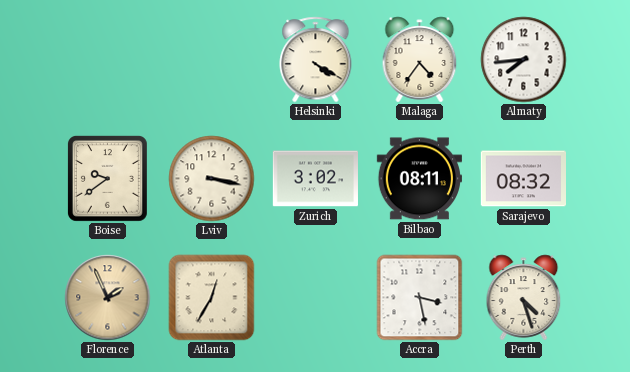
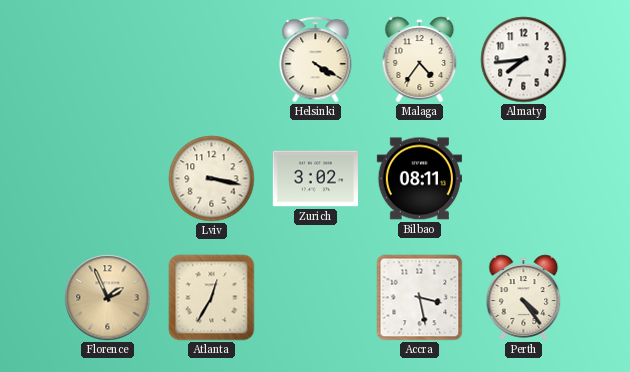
Boise: 9:39 -> none (107, 178)
Sarajevo: 08:32 -> none (523, 179)
Perth: 4:27 -> 4:24 (524, 298)
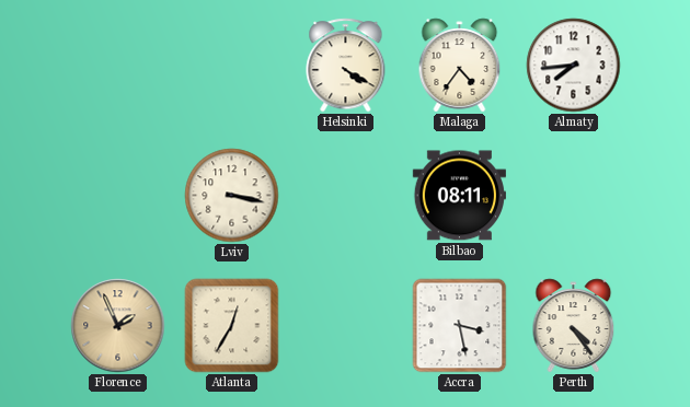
Zurich: 3:02 -> none (315, 179)
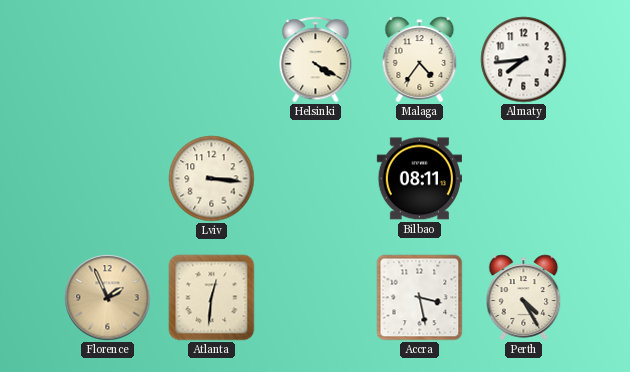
Lviv: 3:17 -> 3:16 (212, 179)
Atlanta: 12:35 -> 12:31 (212, 298)
Perth: 4:24 -> 4:25 (524, 298)
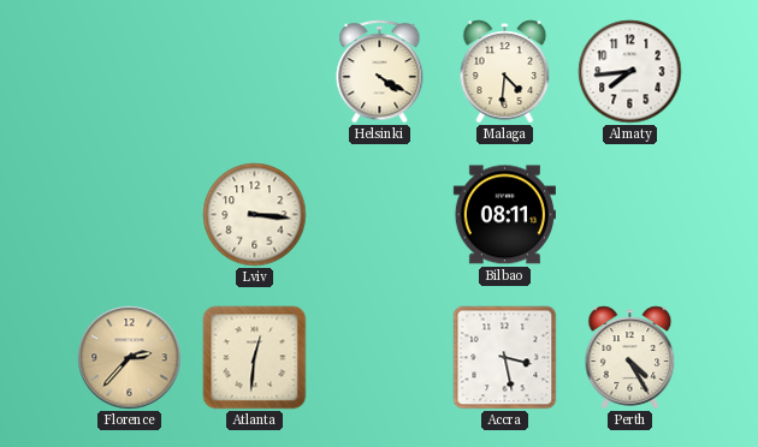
Malaga: 4:36 -> 4:31 (505, 72)
Florence: 1:56 -> 2:37 (130, 358)
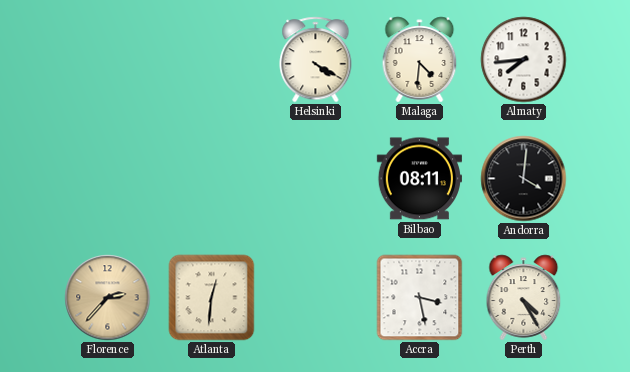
Lviv: 3:16 -> none (255, 215)
Andorra: none -> 4:01 (524, 179)
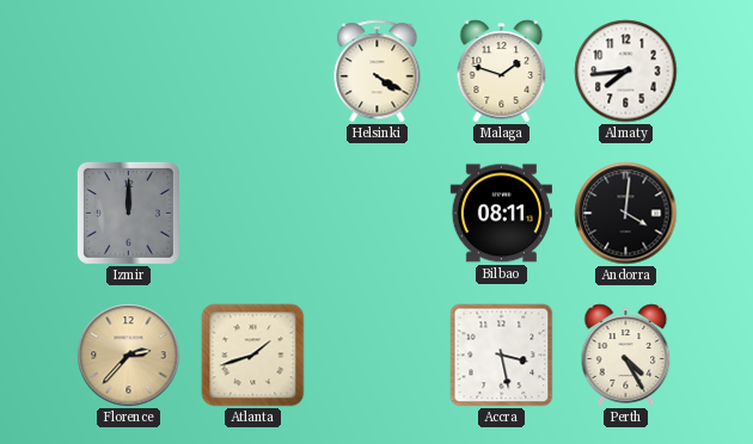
Malaga: 4:31 -> 1:48 (502, 72)
Izmir: none -> 12:00 (128, 212)
Atlanta: 12:31 -> 1:42 (253, 356)
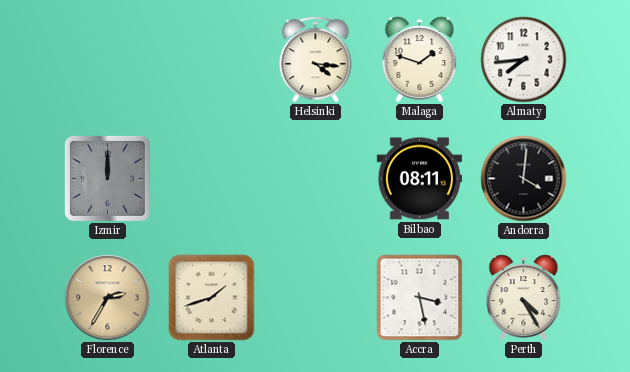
Helsinki: 4:20 -> 4:16 (316, 60)
Florence: 2:37 -> 2:35 (108, 298)
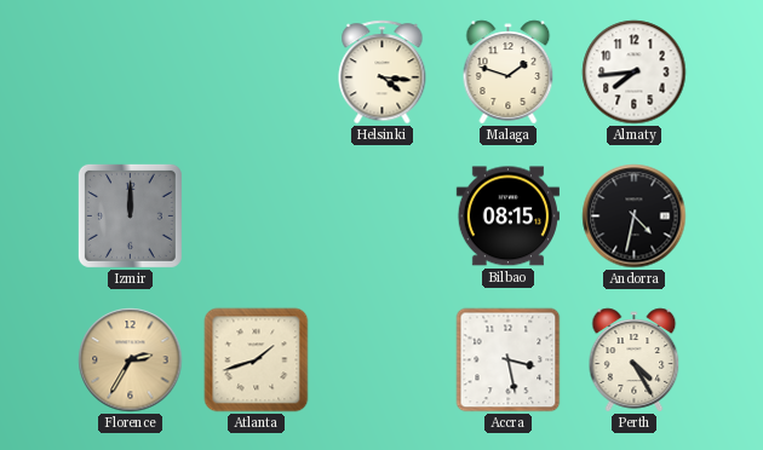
Bilbao: 08:11 -> 08:15 (507, 217)
Andorra: 4:01 -> 4:32 (635, 217)
